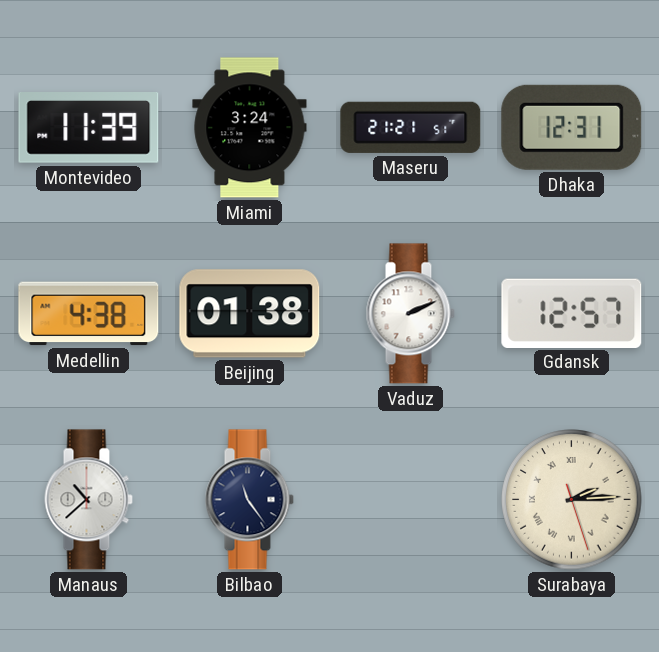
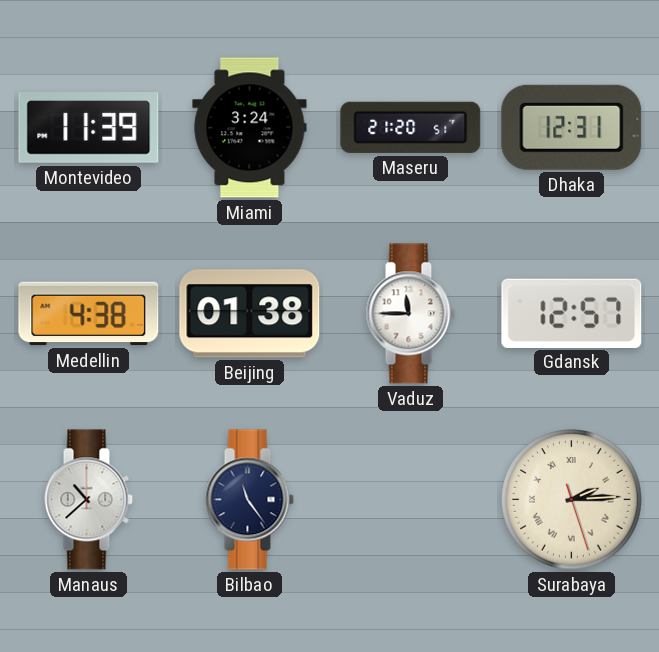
Maseru: 21:21 -> 21:20 (411, 127)
Vaduz: 2:11 -> 11:45 (410, 314)
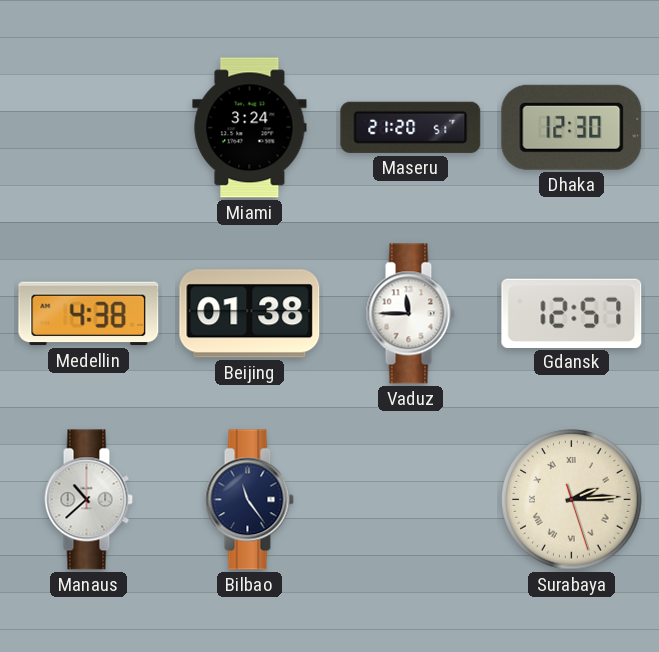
Montevideo: 11:39 -> none (89, 128)
Dhaka: 12:31 -> 12:30 (572, 127)
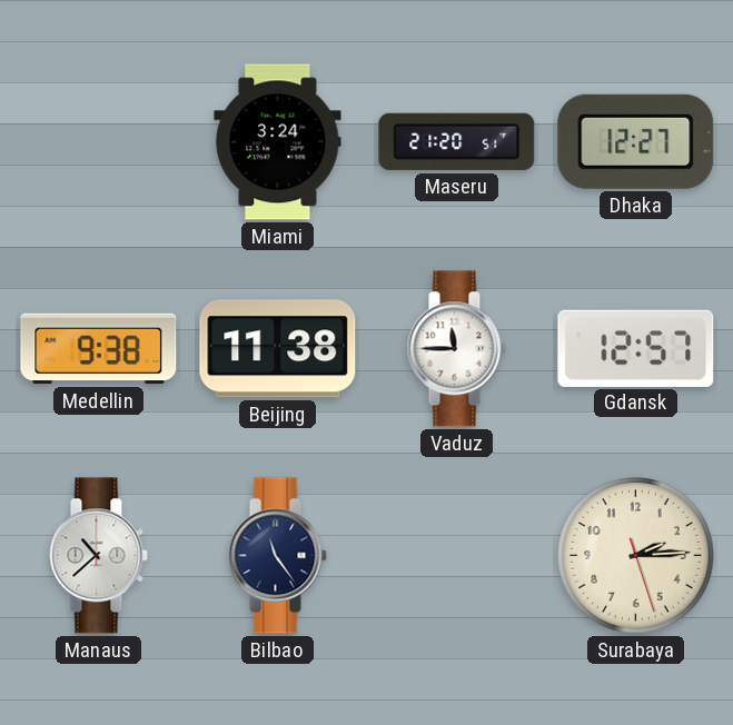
Dhaka: 12:30 -> 12:27 (636, 141)
Medellin: 4:38 -> 9:38 (99, 349)
Beijing: 01:38 -> 11:38 (278, 349)
Surabaya numerals: Roman -> Arabic (636, 556)
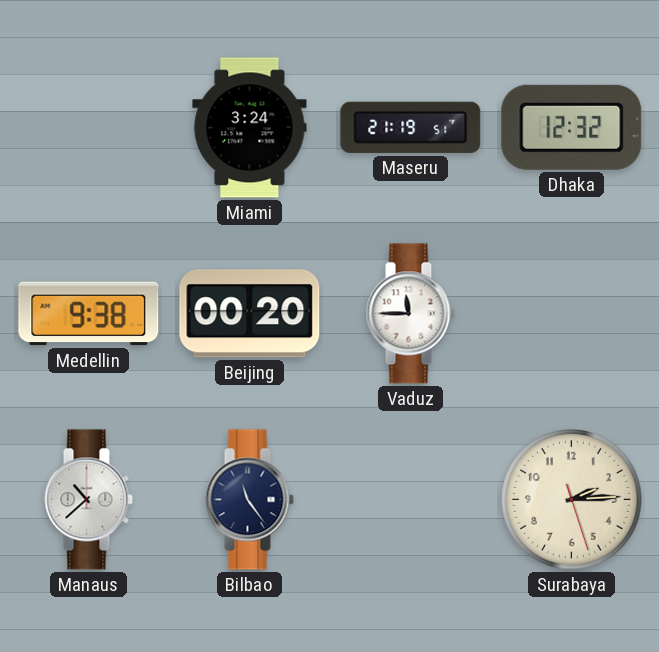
Maseru: 21:20 -> 21:19 (411, 127)
Dhaka: 12:27 -> 12:32 (572, 127)
Beijing: 11:38 -> 00:20 (250, 314)
Gdansk: 12:57 -> none (636, 348)
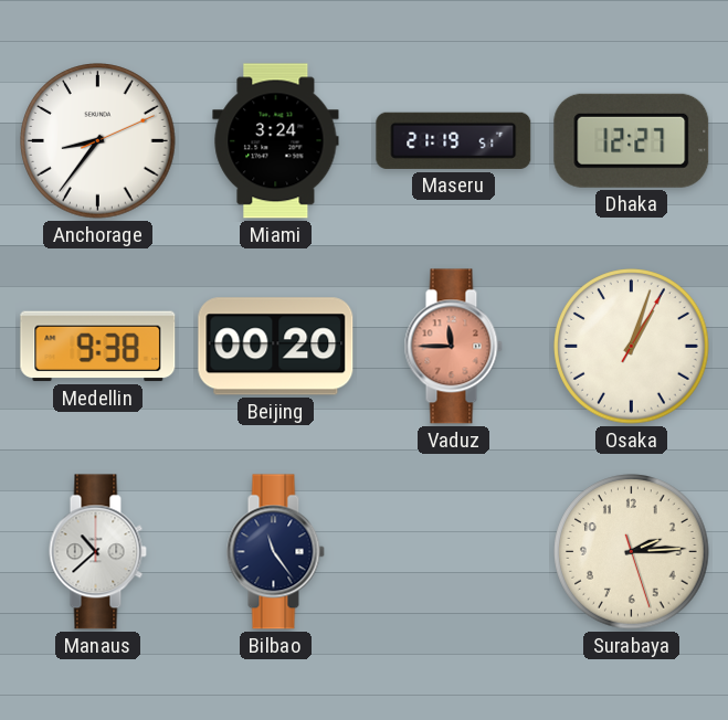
Anchorage: none -> 8:36 (98, 141)
Dhaka: 12:32 -> 12:27 (632, 140)
Vaduz dial: white -> salmon (453, 347)
Osaka: none -> 1:03 (632, 347)
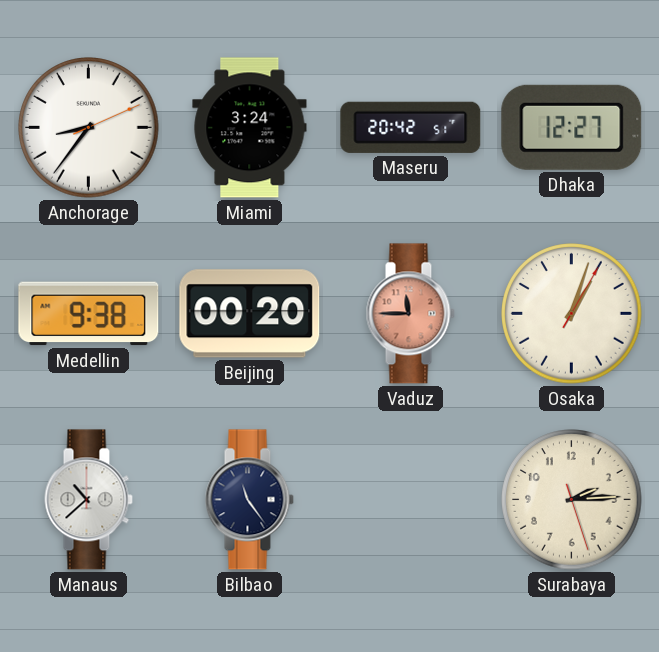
Maseru: 21:19 -> 20:42 (411, 127)
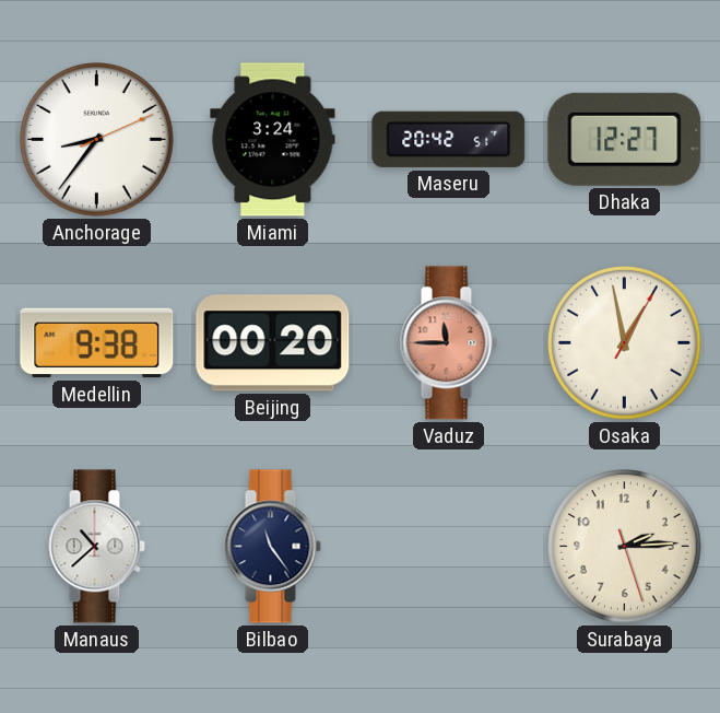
Osaka: 1:03 -> 12:58 (625, 343)
